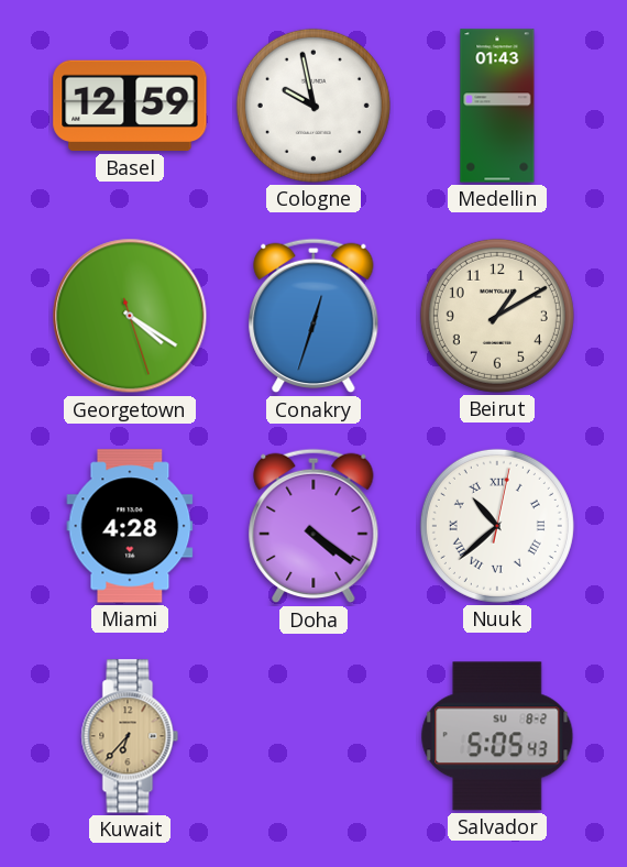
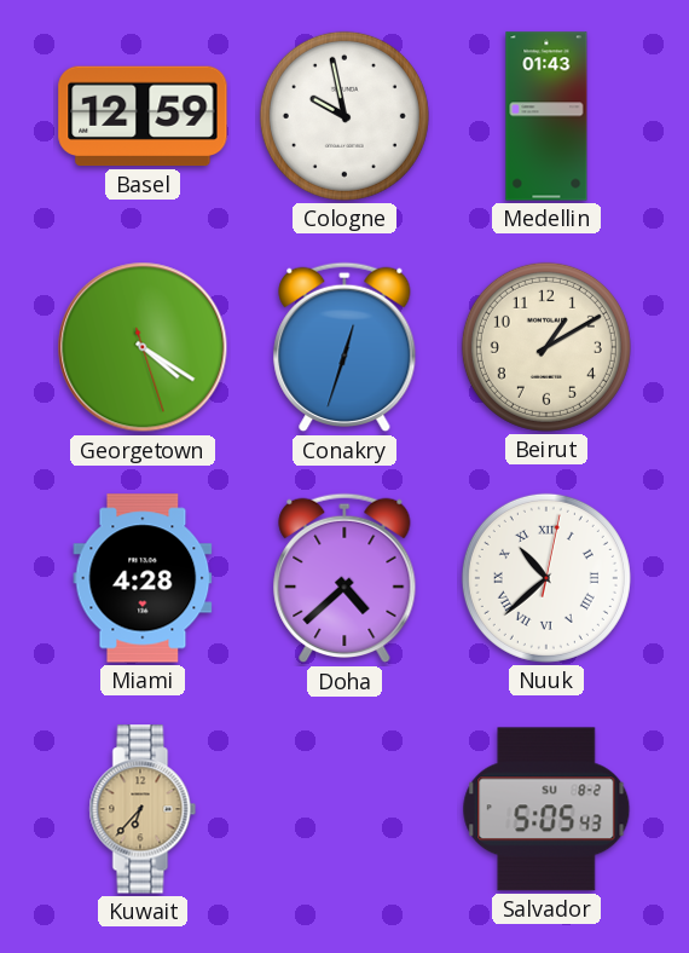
Doha: 4:21 -> 4:38 (344, 578)
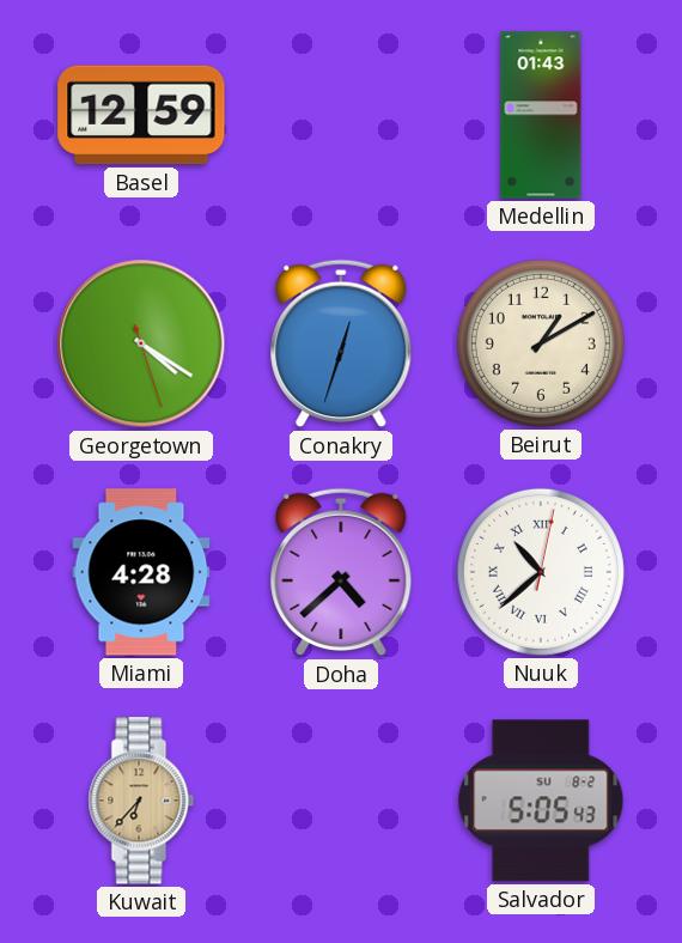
Cologne: 9:58 -> none (344, 116)
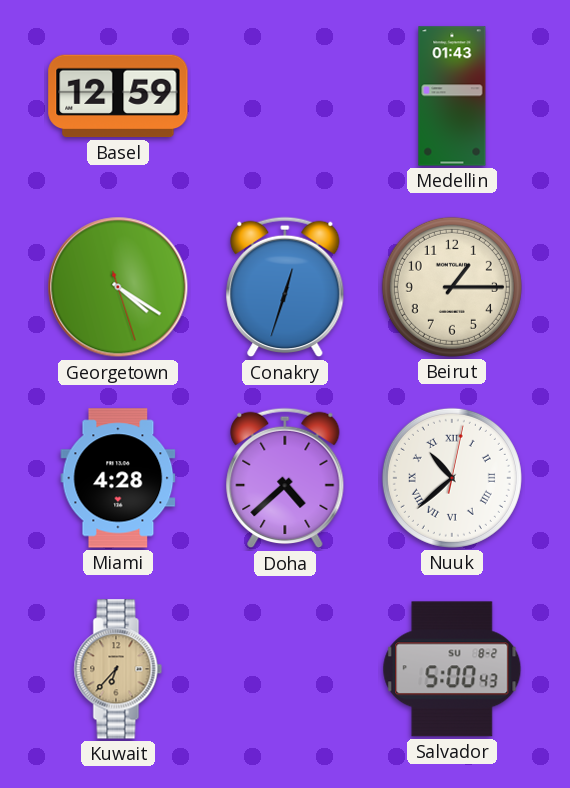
Beirut: 1:10 -> 1:15 (452, 287)
Salvador: 5:05 -> 5:00 (452, 669)
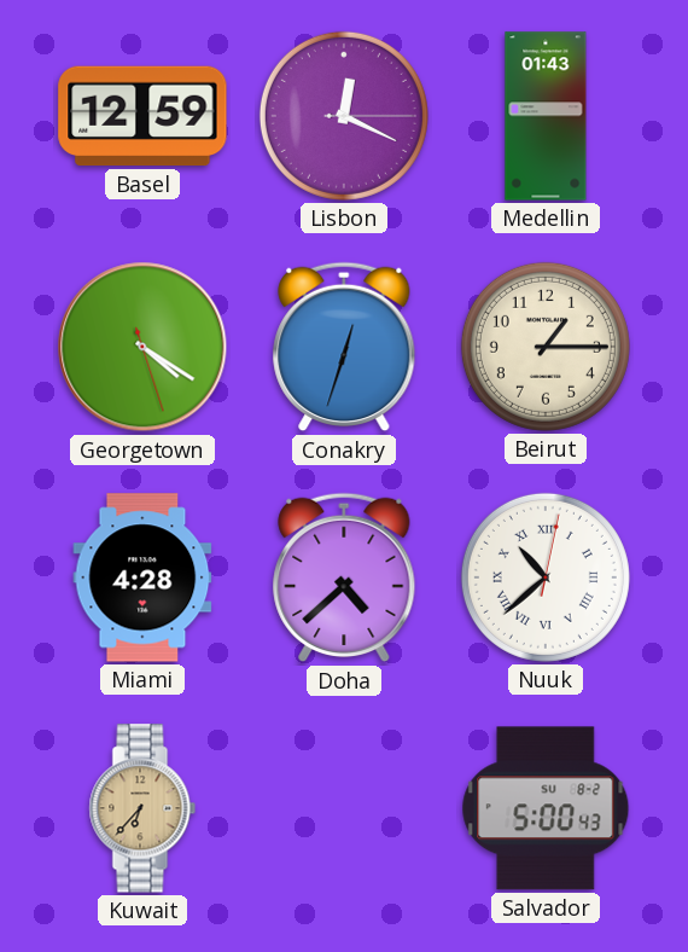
Lisbon: none -> 12:19 (344, 116)
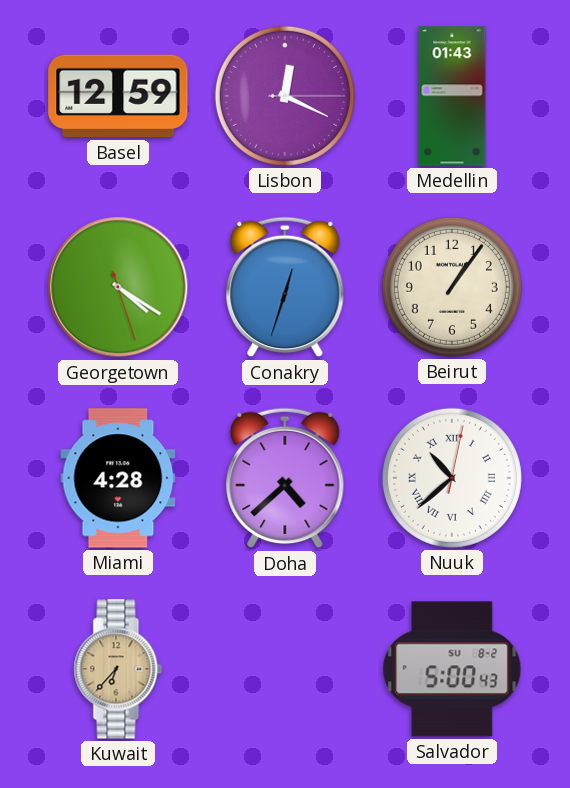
Beirut: 1:15 -> 1:06 (452, 287)
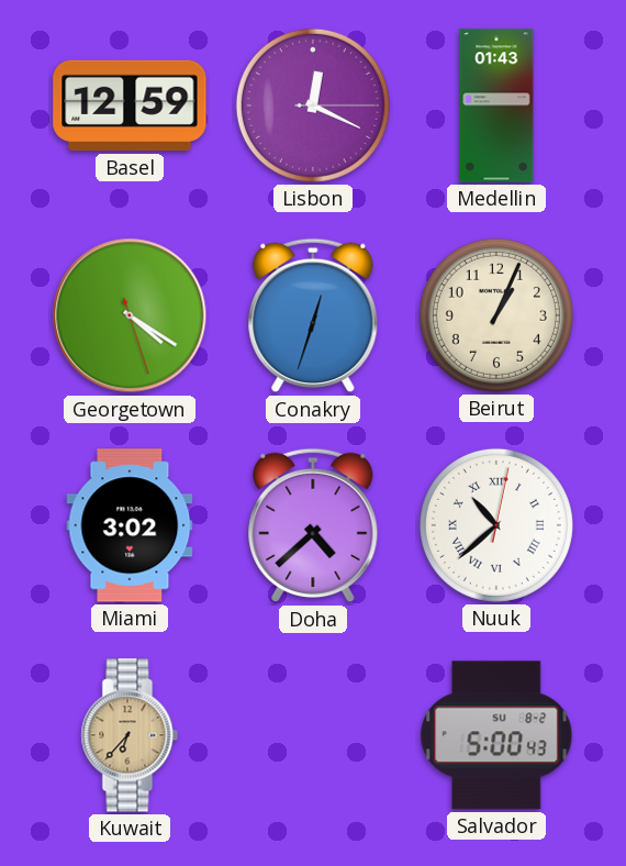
Beirut: 1:06 -> 1:04 (496, 315)
Miami: 4:28 -> 3:02 (130, 525)
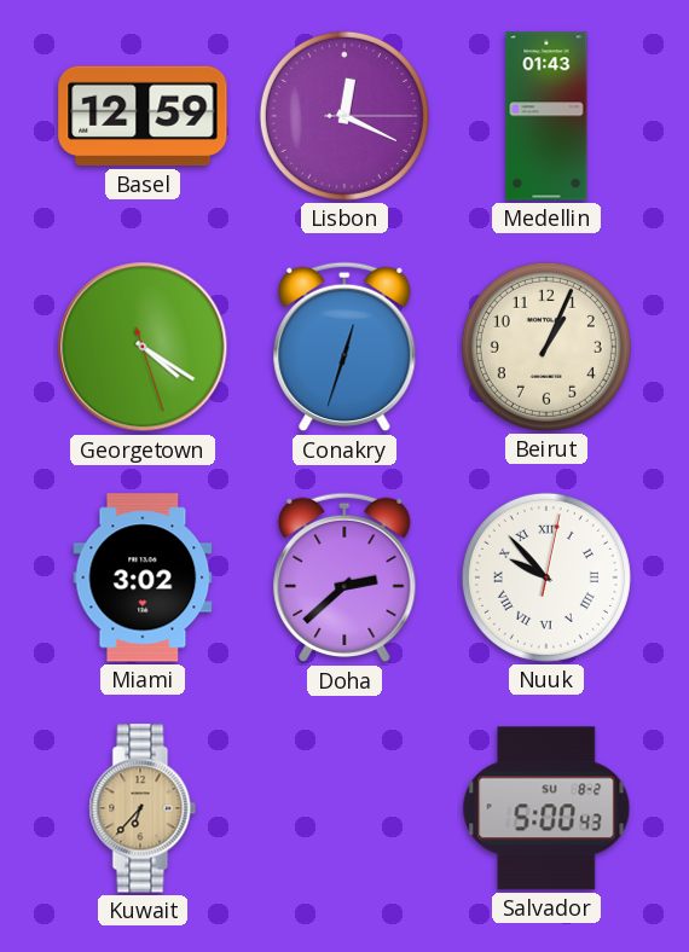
Doha: 4:38 -> 2:38 (344, 577)
Nuuk: 10:38 -> 9:53 (546, 577)
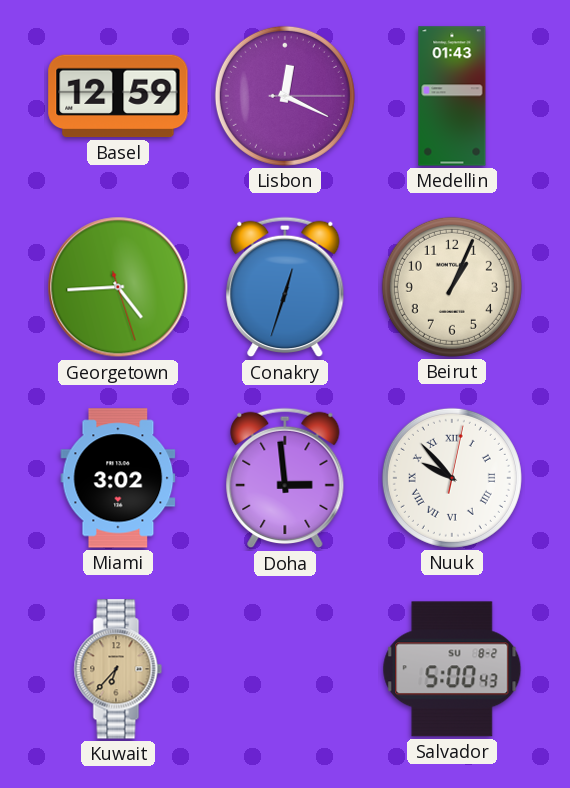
Georgetown: 4:20 -> 4:44 (118, 287)
Doha: 2:38 -> 2:59 (285, 478)
